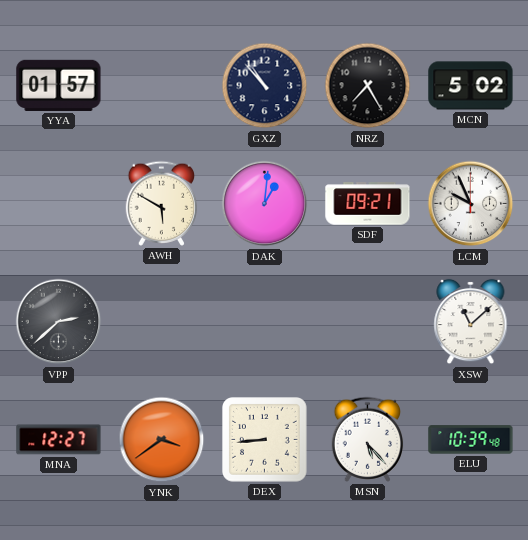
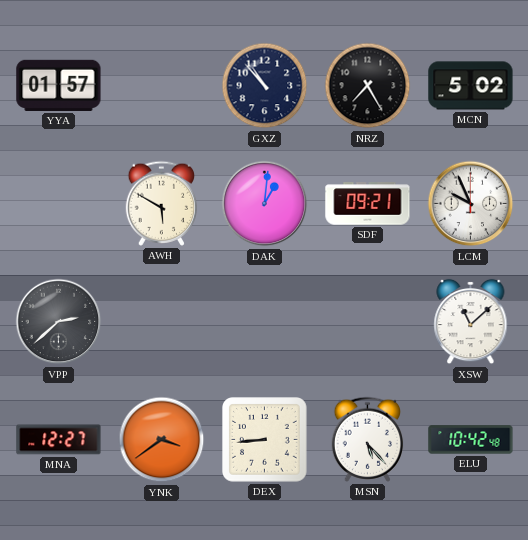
ELU: 10:39 -> 10:42 (471, 440)
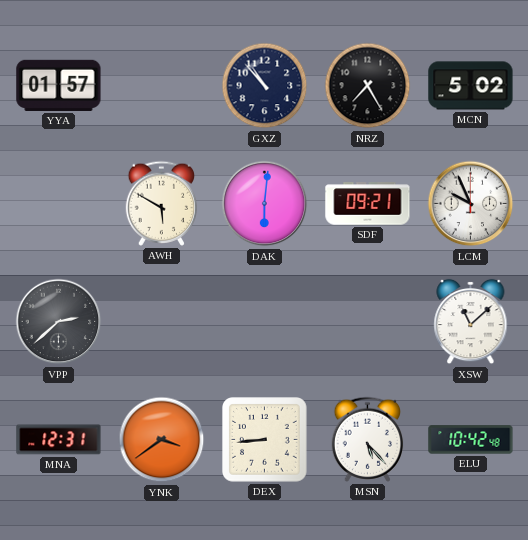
DAK: 1:01 -> 6:01 (265, 204)
MNA: 12:27 -> 12:31 (59, 440)
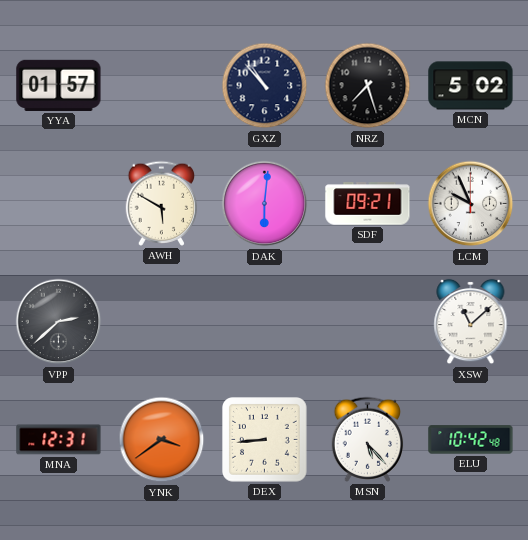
NRZ: 7:25 -> 7:27 (368, 86)
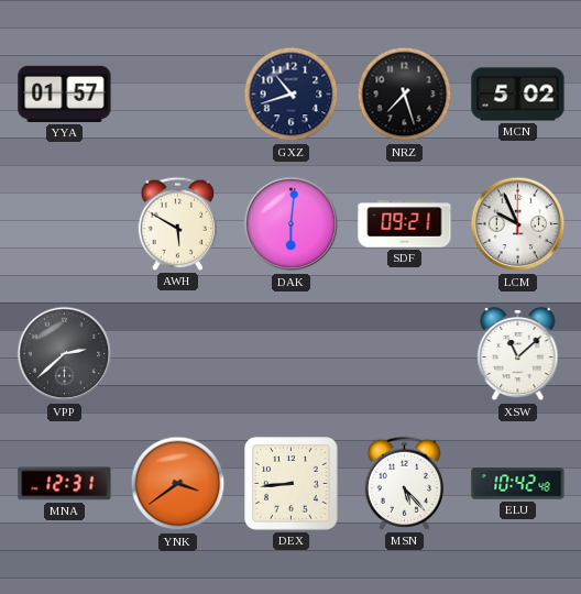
GXZ: 10:53 -> 10:42 (292, 95)
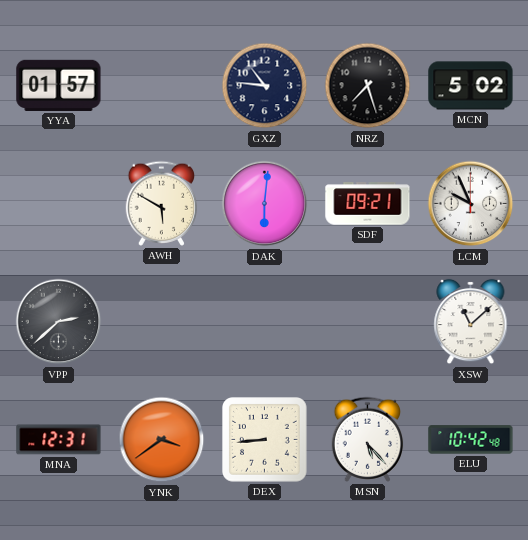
GXZ: 10:42 -> 10:46 (265, 86)
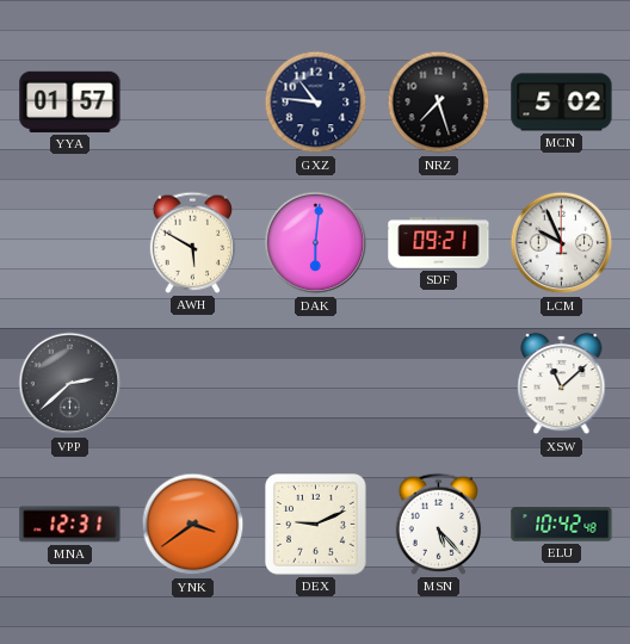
DEX: 8:44 -> 9:11 (316, 525)
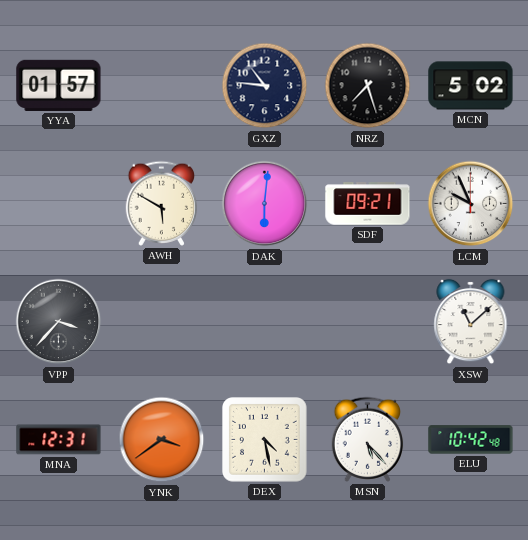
VPP: 2:38 -> 3:37 (59, 322)
DEX: 9:11 -> 4:28 (265, 440)
